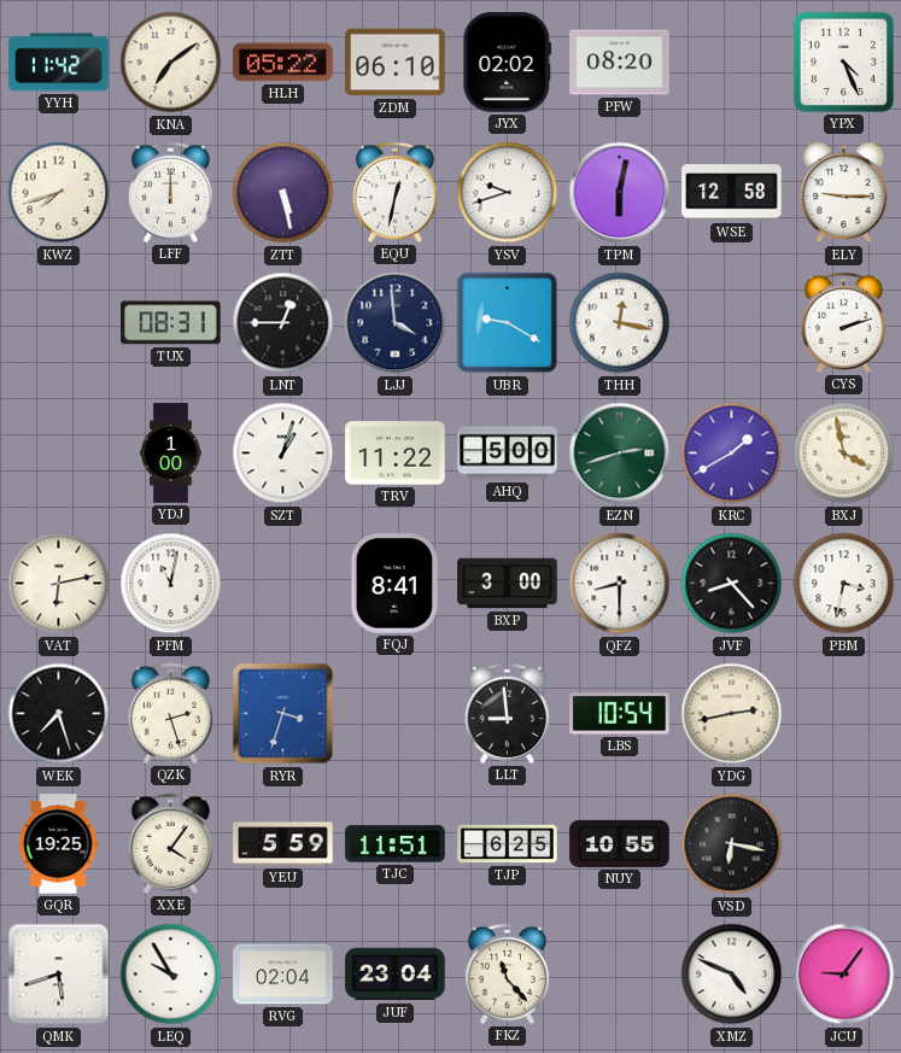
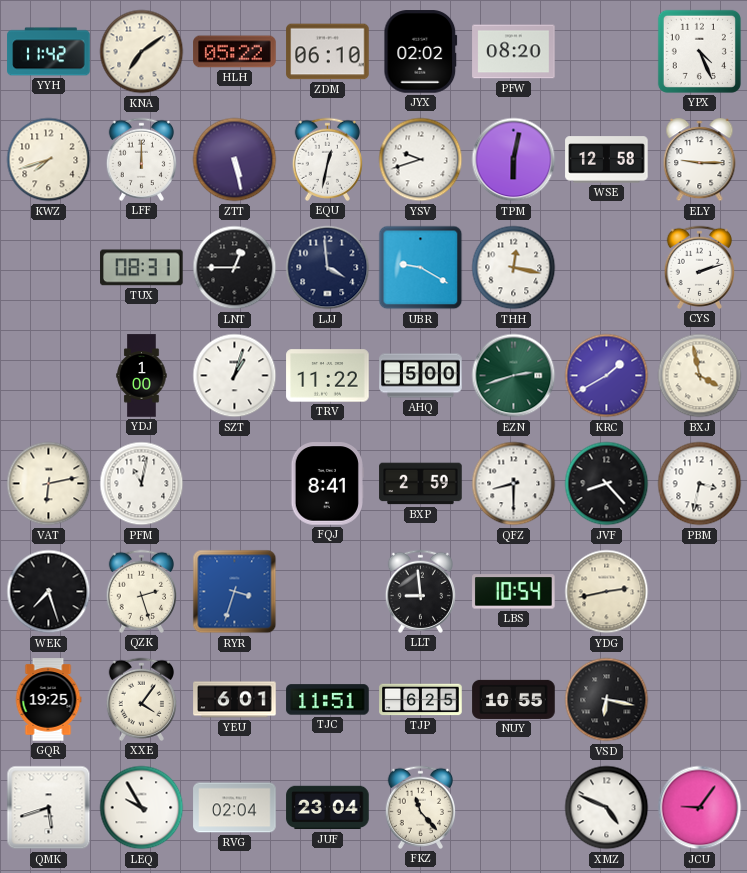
BXP: 3:00 -> 2:59 (421, 484)
YEU: 5:59 -> 6:01 (235, 700)
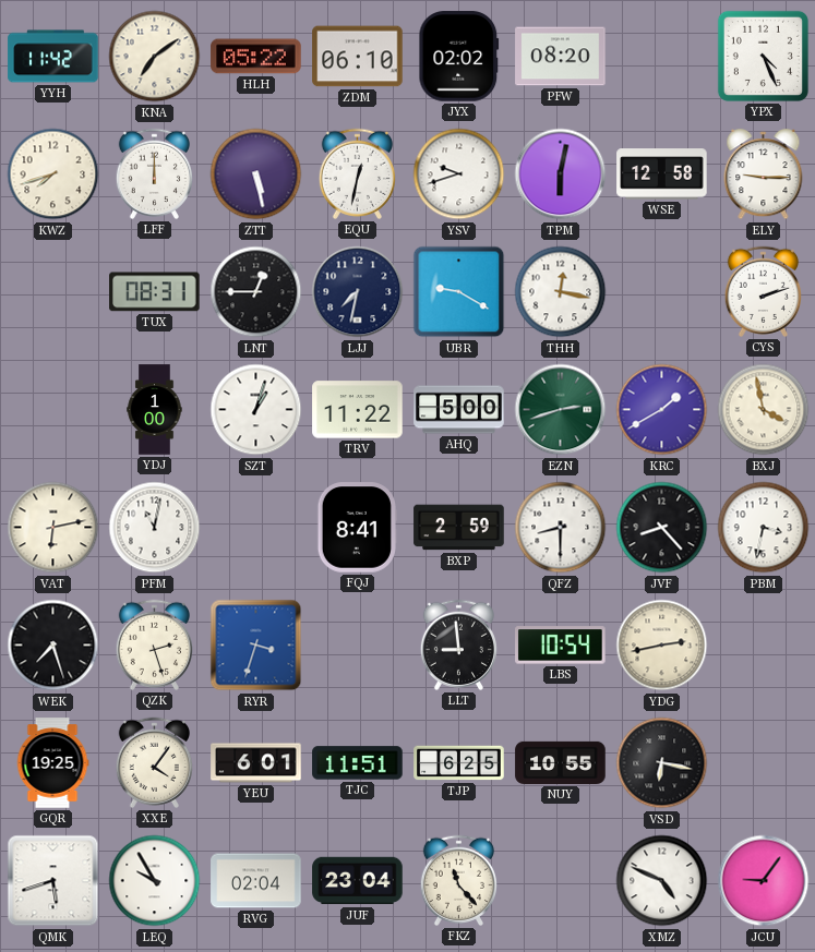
LJJ: 3:59 -> 7:32 (358, 292)
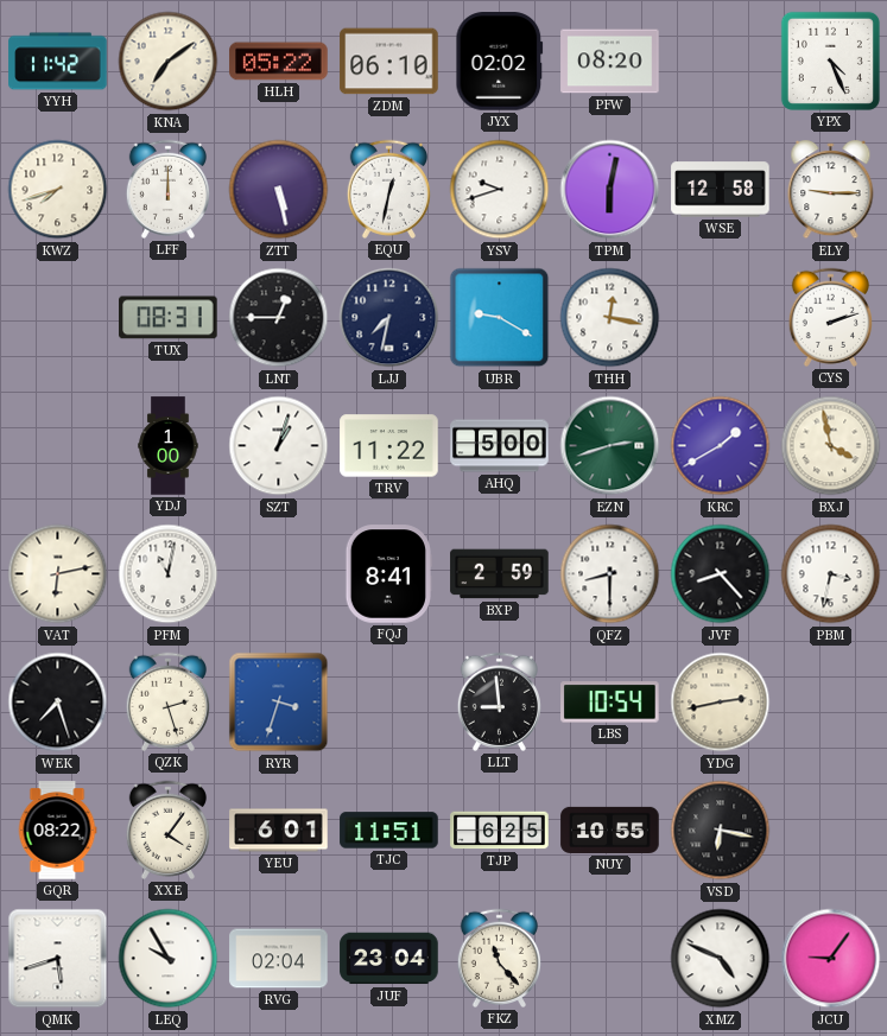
GQR: 19:25 -> 08:22 (57, 831)
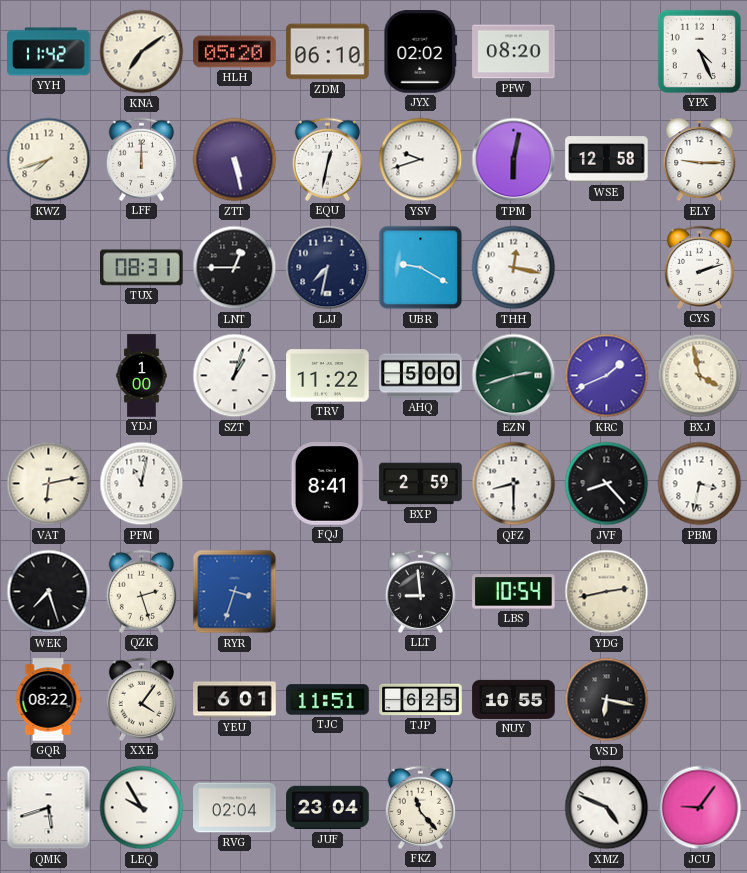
HLH: 05:22 -> 05:20 (235, 52)
KRC: 1:40 -> 1:41 (607, 376)
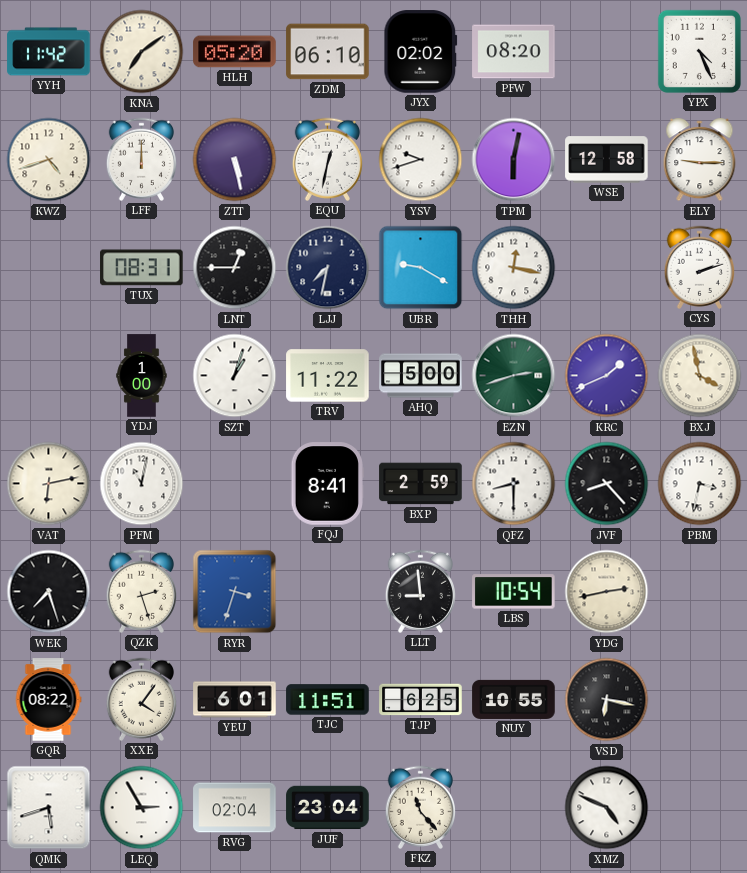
KWZ: 7:42 -> 4:42 (49, 160)
LEQ: 9:55 -> 2:55 (142, 808)
JCU: 9:06 -> none (700, 808)
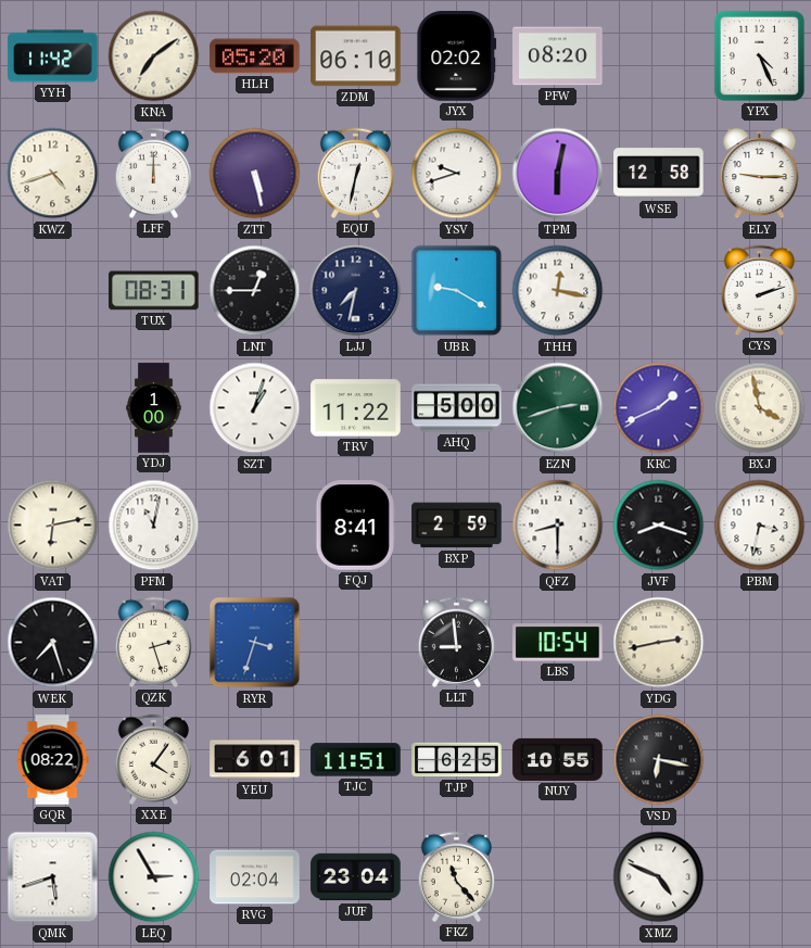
JVF: 8:23 -> 8:18 (659, 526)
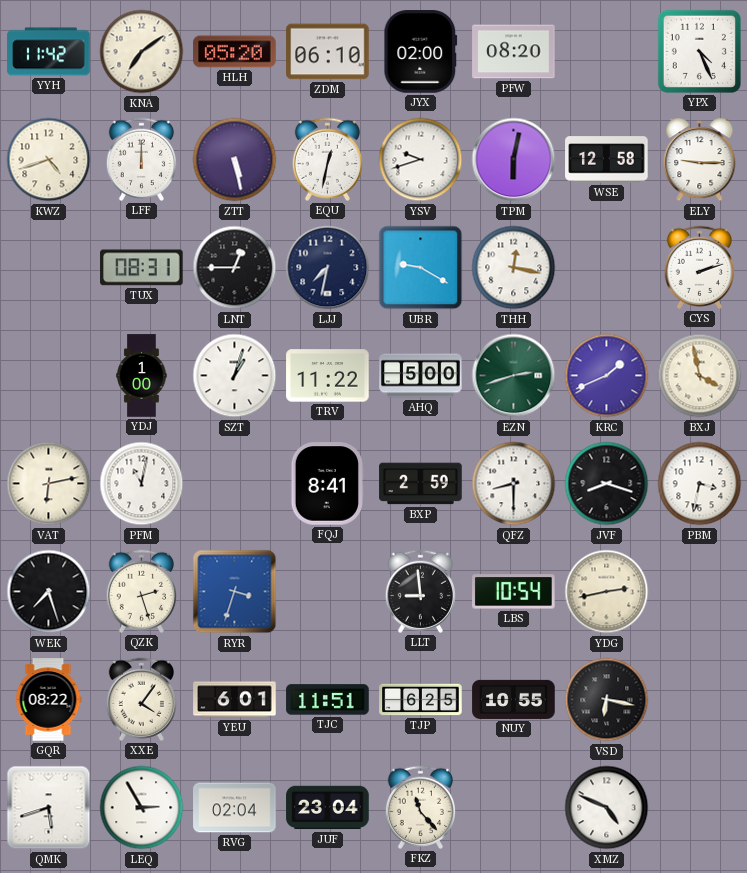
JYX: 02:02 -> 02:00 (421, 52)
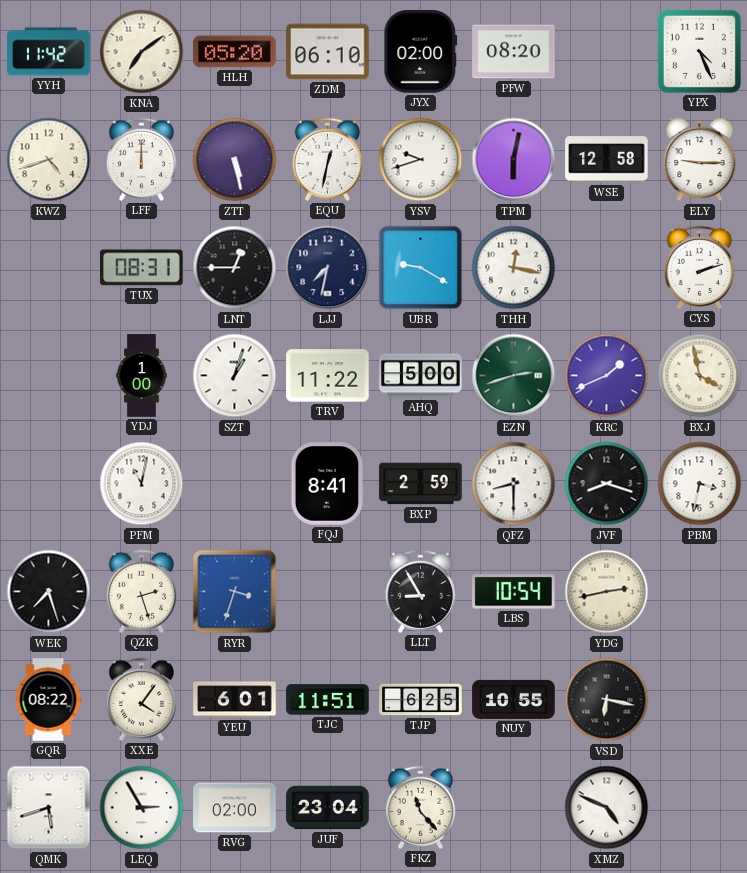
VAT: 6:13 -> none (49, 484)
LLT: 8:59 -> 8:55 (420, 591)
RVG: 02:04 -> 02:00 (235, 808)
